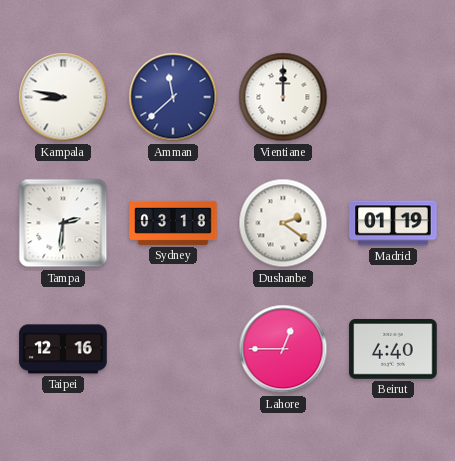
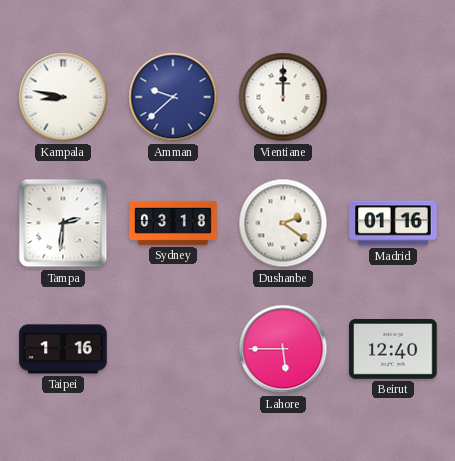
Amman: 11:38 -> 9:38 (173, 97)
Madrid: 01:19 -> 01:16 (393, 223)
Taipei: 12:16 -> 1:16 (63, 349)
Lahore: 12:45 -> 5:45 (283, 349)
Beirut: 4:40 -> 12:40 (393, 350)
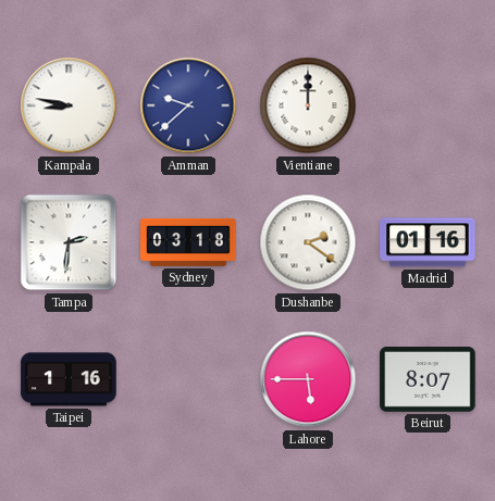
Beirut: 12:40 -> 8:07 (428, 380)
